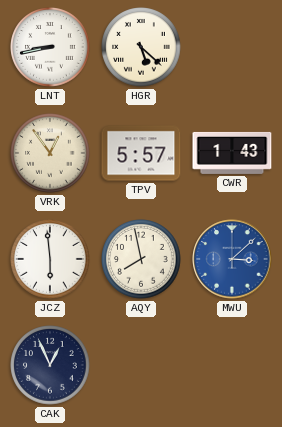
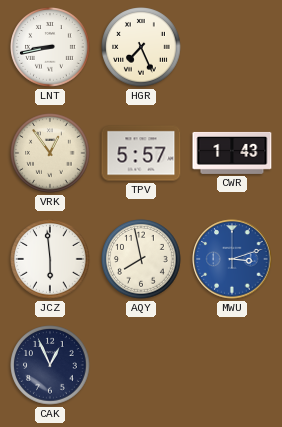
HGR: 5:22 -> 7:26 (141, 47)
MWU: 3:08 -> 3:12 (232, 259)
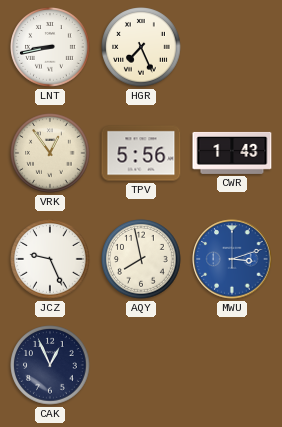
TPV: 5:57 -> 5:56 (141, 153)
JCZ: 5:59 -> 9:26 (50, 259)
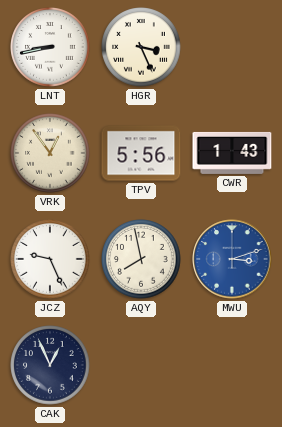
HGR: 7:26 -> 3:26 (141, 47)
